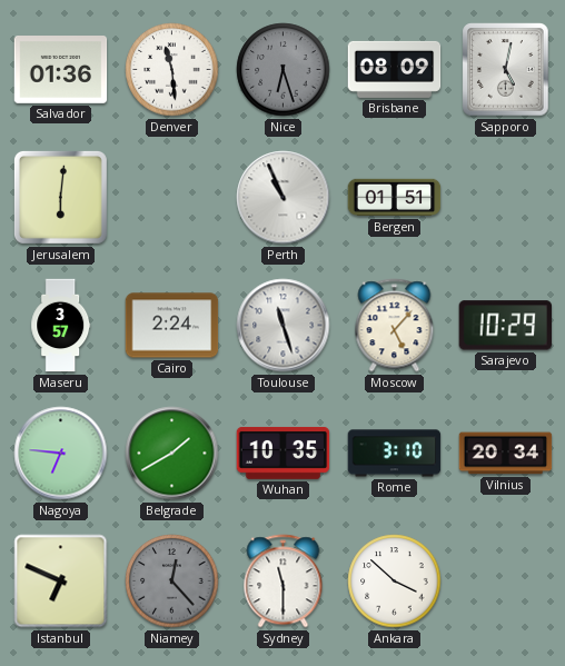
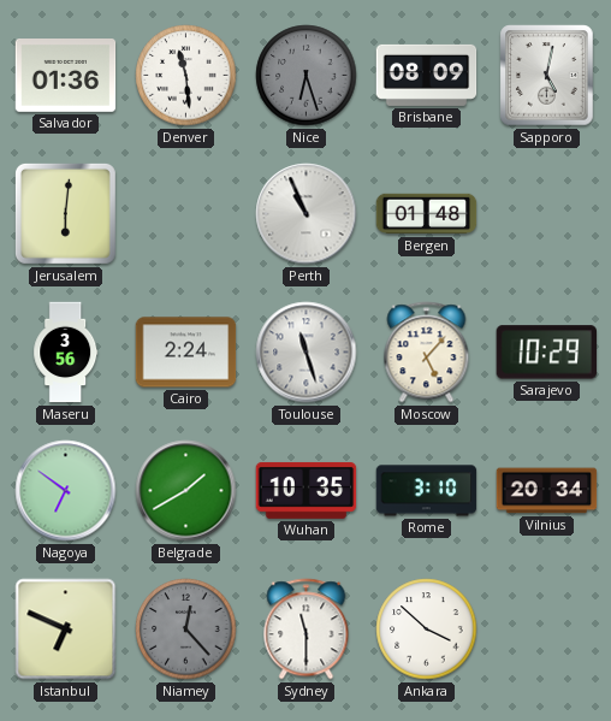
Bergen: 01:51 -> 01:48 (427, 214)
Maseru: 3:57 -> 3:56 (66, 353)
Nagoya: 6:46 -> 6:51 (66, 491)
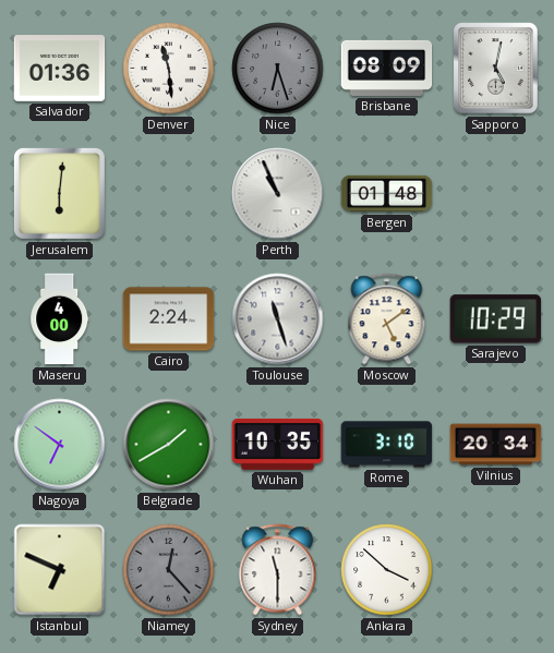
Maseru: 3:56 -> 4:00 (60, 319)
Moscow: 5:07 -> 5:09 (387, 319)
